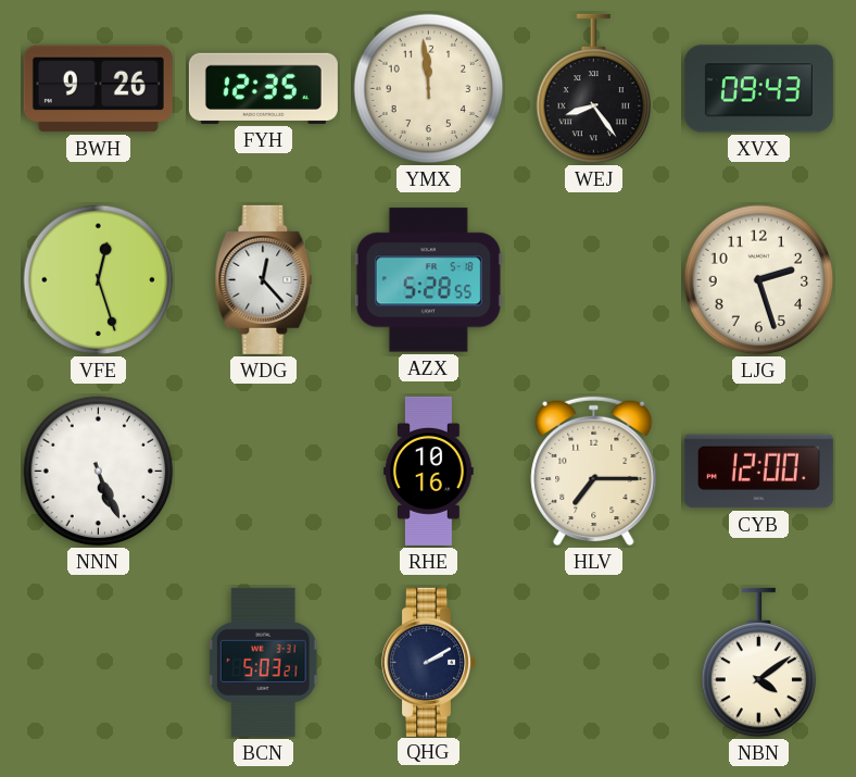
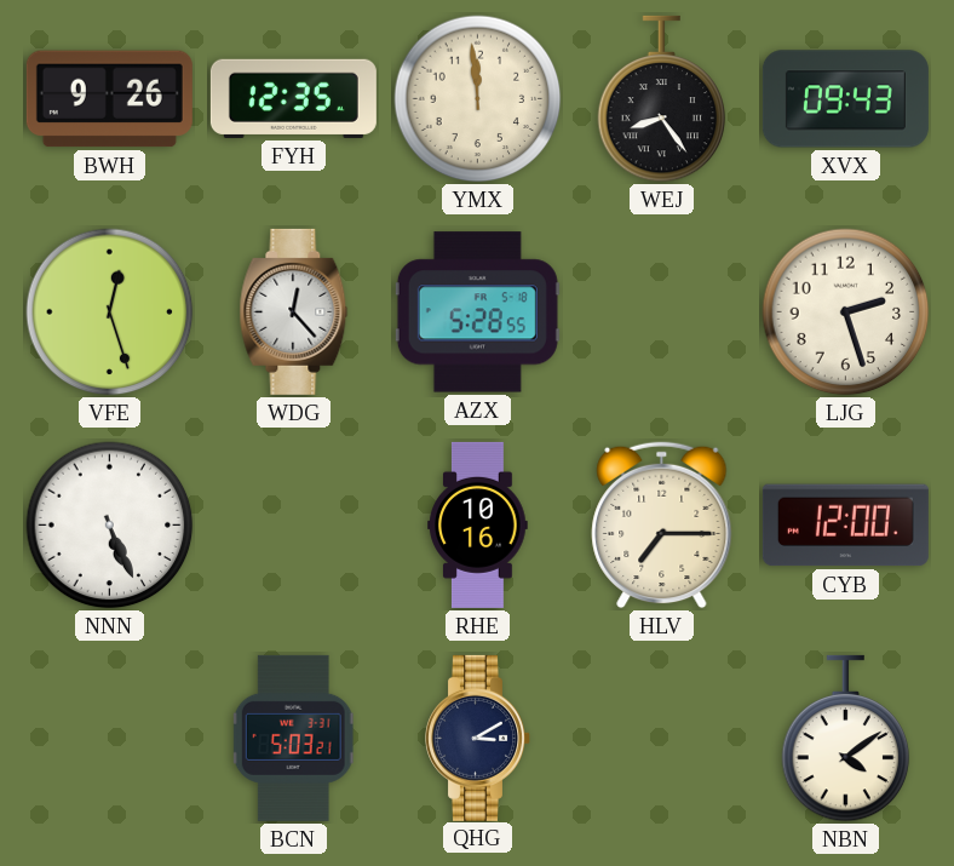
QHG: 2:10 -> 3:10 (478, 738)
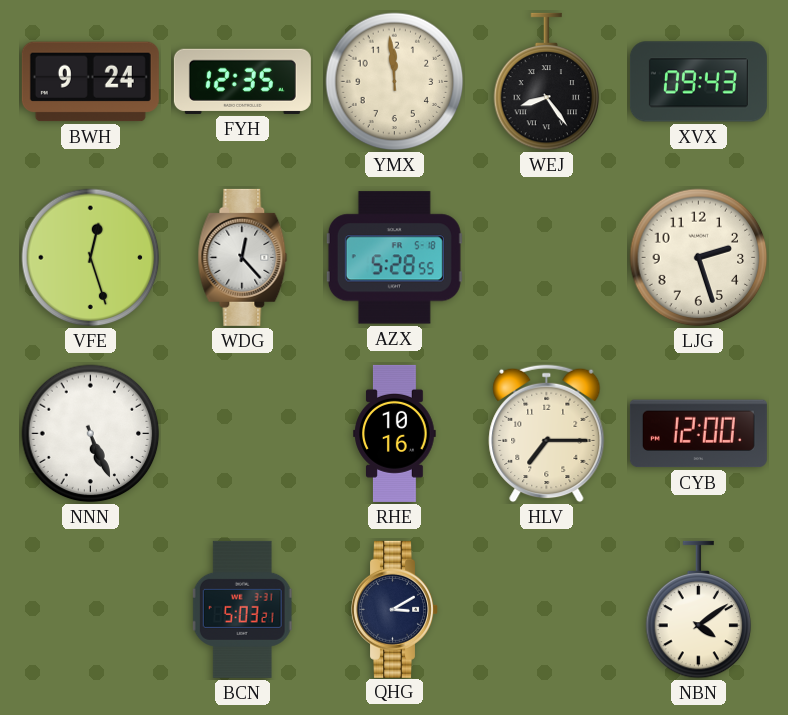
BWH: 9:26 -> 9:24 (90, 82)
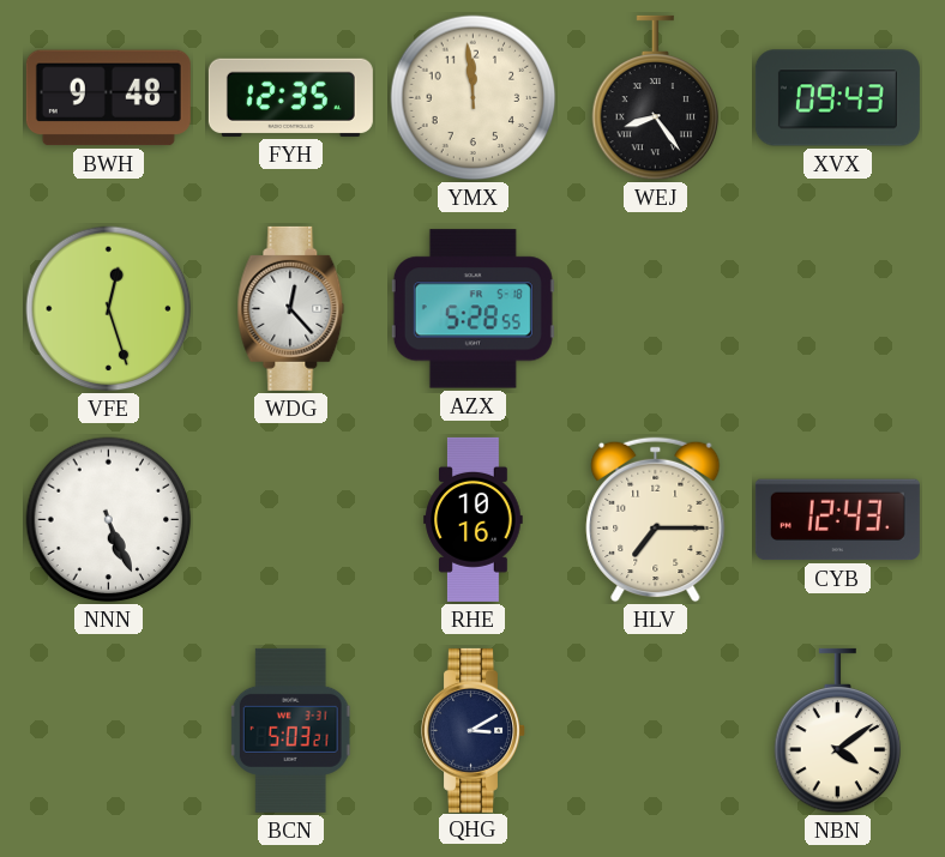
BWH: 9:24 -> 9:48 (108, 98)
LJG: 2:27 -> none (699, 258)
CYB: 12:00 -> 12:43 (837, 520)
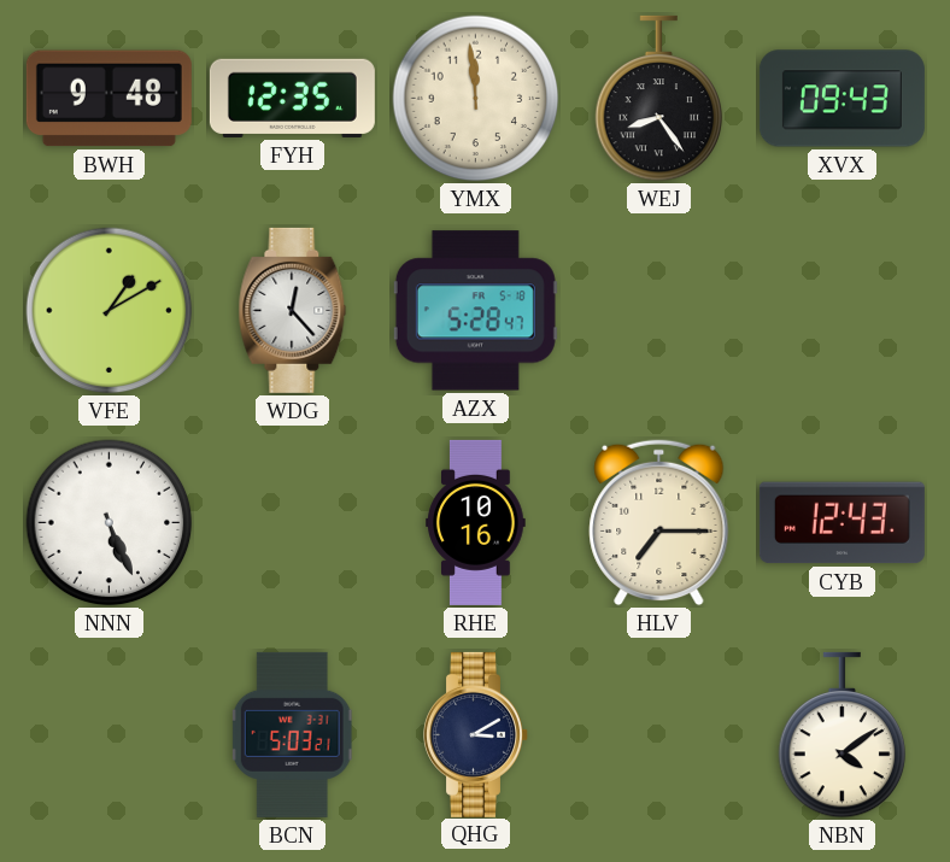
VFE: 12:27 -> 1:10 (110, 311)
AZX: 5:28:55 -> 5:28:47 (475, 311)
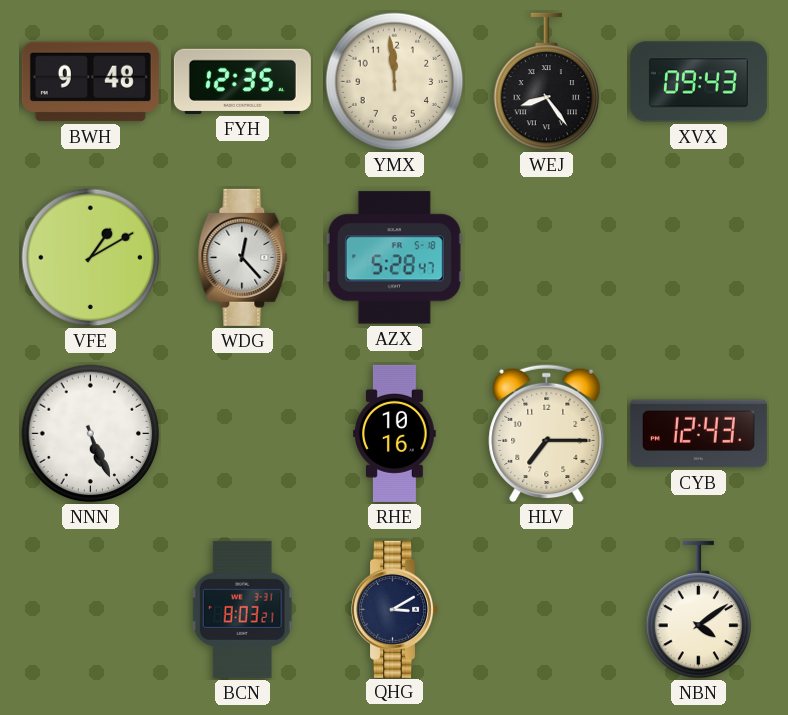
BCN: 5:03 -> 8:03 (242, 609)
